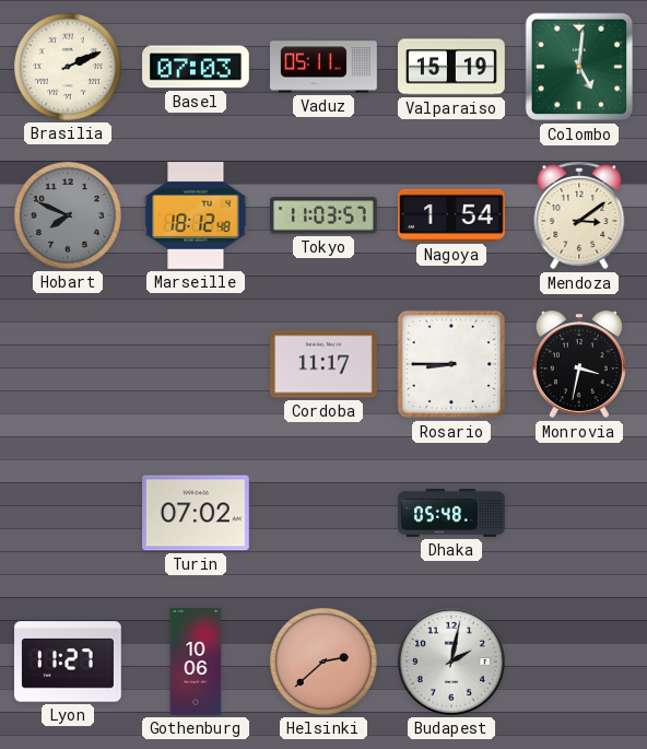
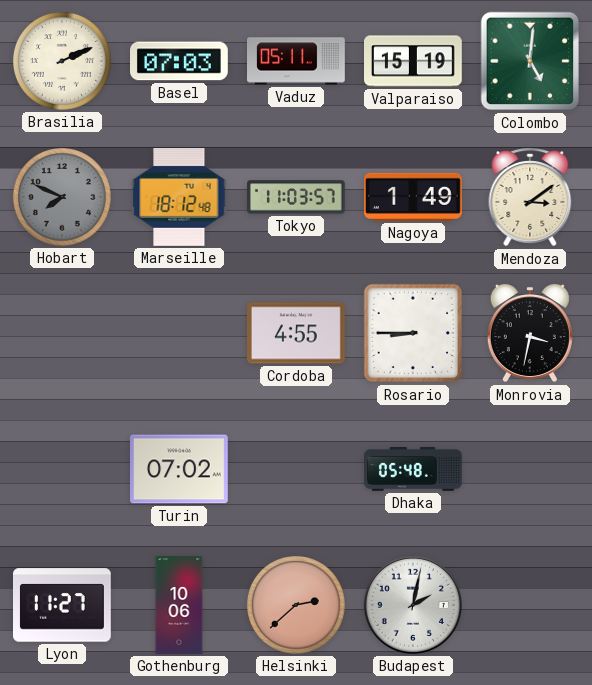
Nagoya: 1:54 -> 1:49 (414, 197)
Cordoba: 11:17 -> 4:55 (297, 333)
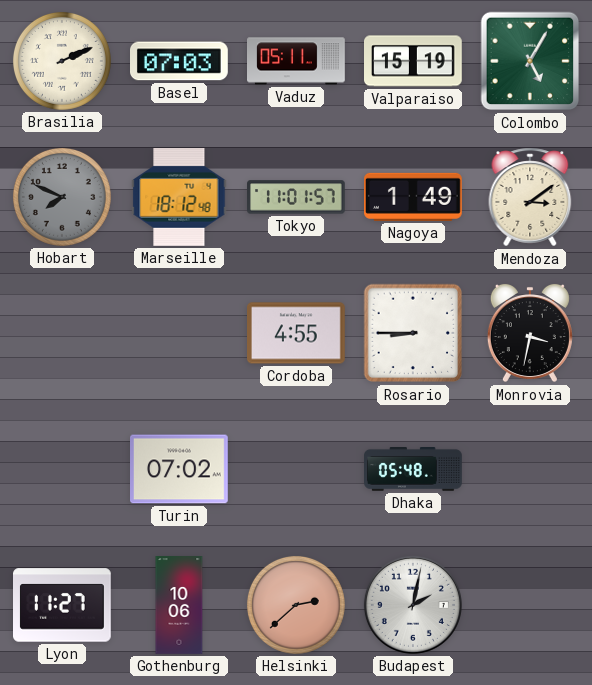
Colombo: 5:01 -> 5:05 (530, 61)
Tokyo: 11:03 -> 11:01 (297, 197)
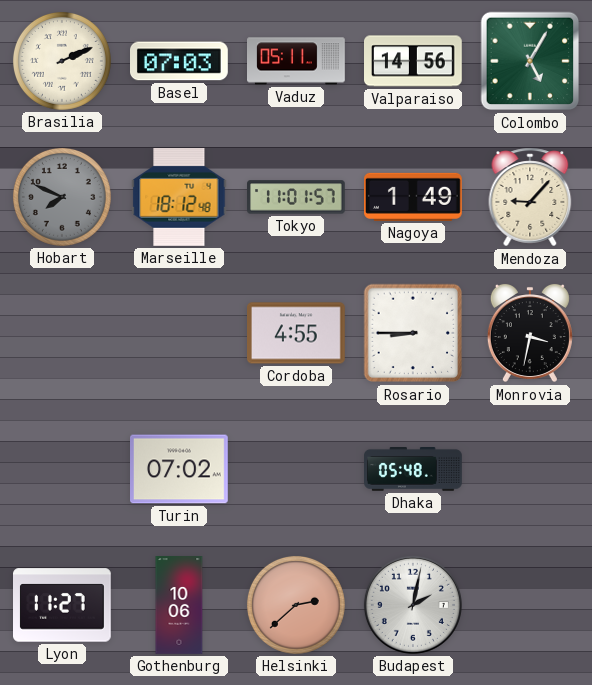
Valparaiso: 15:19 -> 14:56 (414, 61)
Mendoza: 3:09 -> 9:07 (530, 197)
